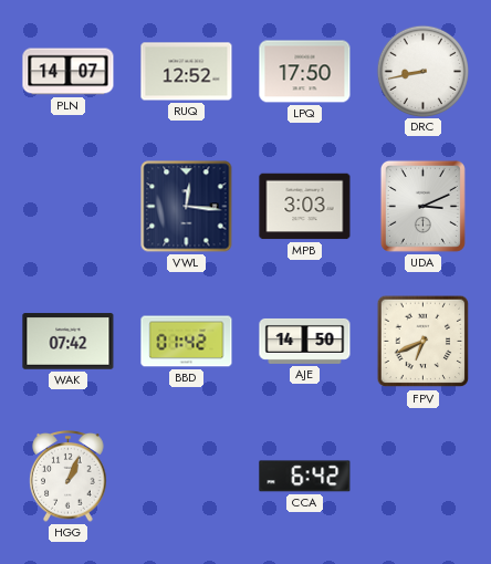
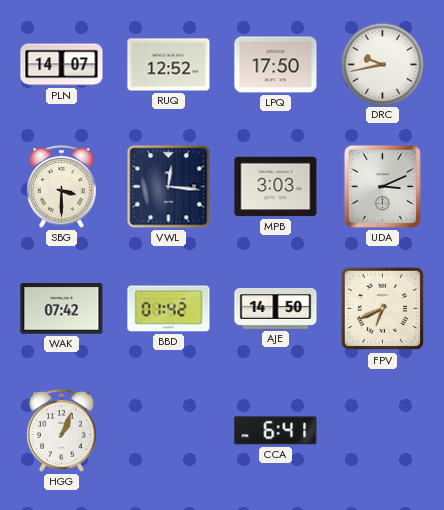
DRC: 8:43 -> 9:43 (382, 64)
SBG: none -> 3:30 (62, 187)
CCA: 6:42 -> 6:41 (276, 431)
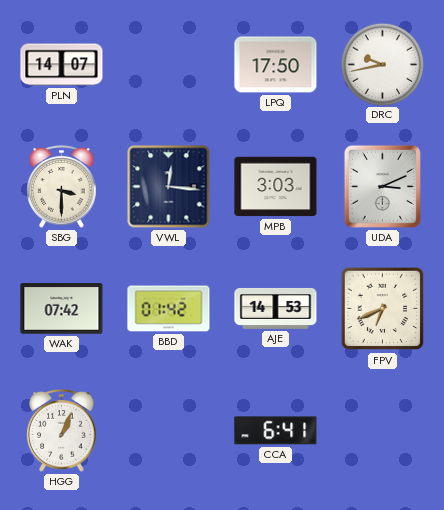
RUQ: 12:52 -> none (169, 65)
AJE: 14:50 -> 14:53 (276, 308)
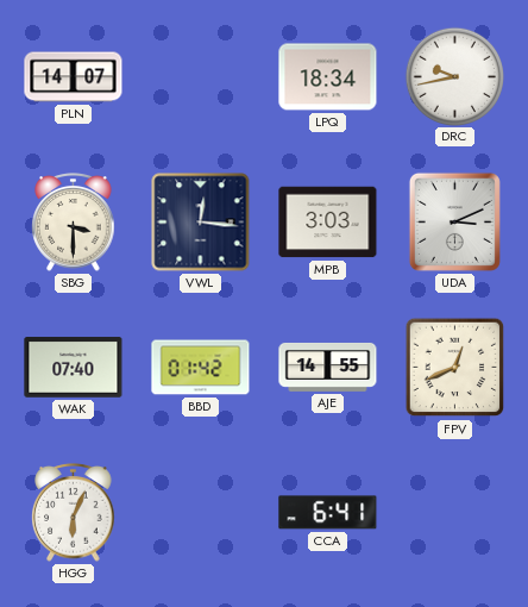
LPQ: 17:50 -> 18:34 (328, 77)
WAK: 07:42 -> 07:40 (74, 368)
AJE: 14:53 -> 14:55 (328, 367)
FPV: 6:41 -> 12:41 (455, 368)
HGG: 1:04 -> 6:04 (74, 513)
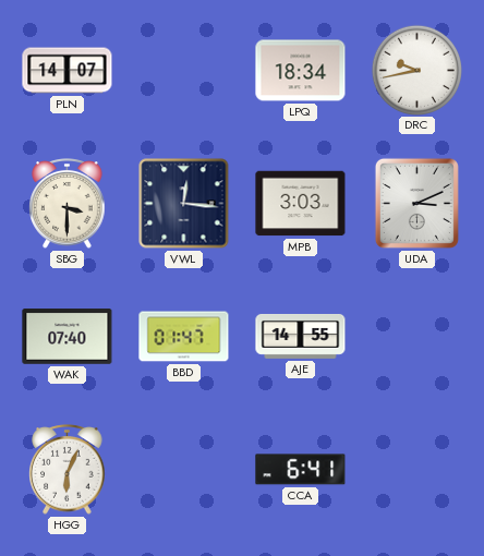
BBD: 01:42 -> 01:47 (184, 337)
FPV: 12:41 -> none (455, 368)
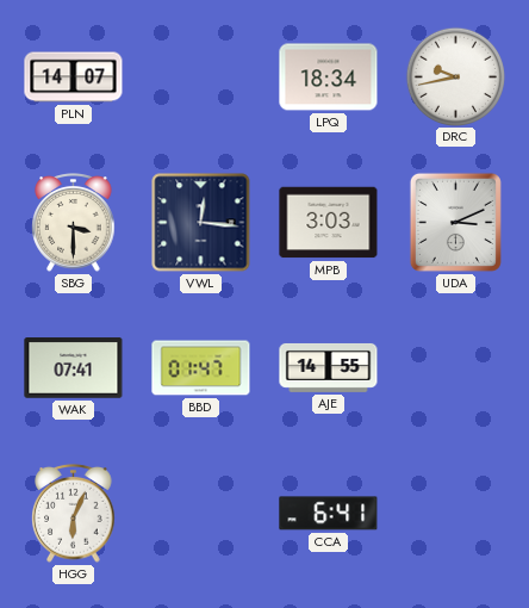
WAK: 07:40 -> 07:41 (74, 368)
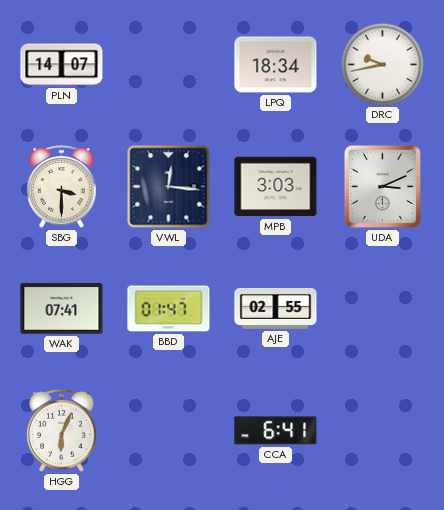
AJE: 14:55 -> 02:55 (276, 308)
